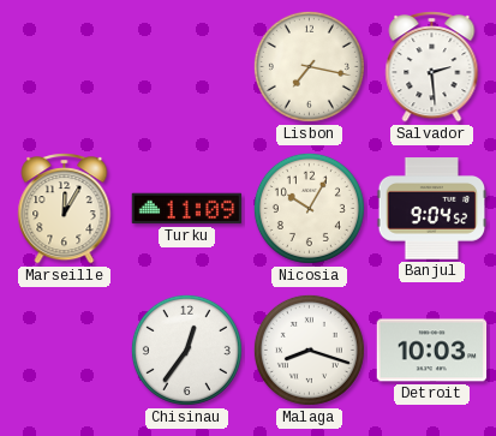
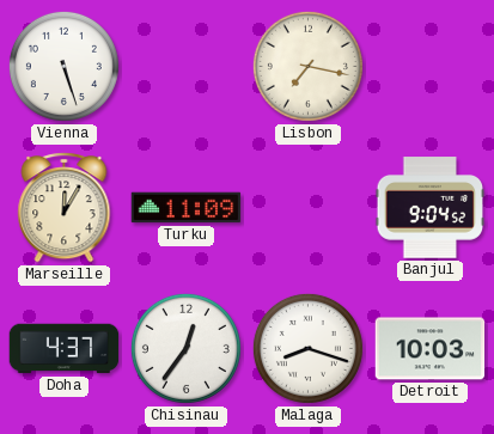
Vienna: none -> 5:27 (63, 66)
Salvador: 2:29 -> none (432, 67)
Nicosia: 10:05 -> none (309, 208)
Doha: none -> 4:37 (65, 349)
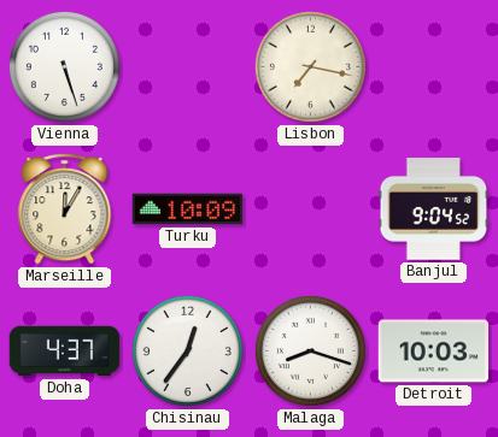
Turku: 11:09 -> 10:09 (188, 209)
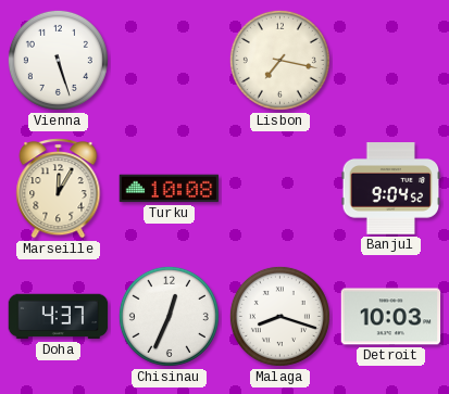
Turku: 10:09 -> 10:08 (170, 189)
Chisinau: 12:36 -> 12:34 (169, 316)
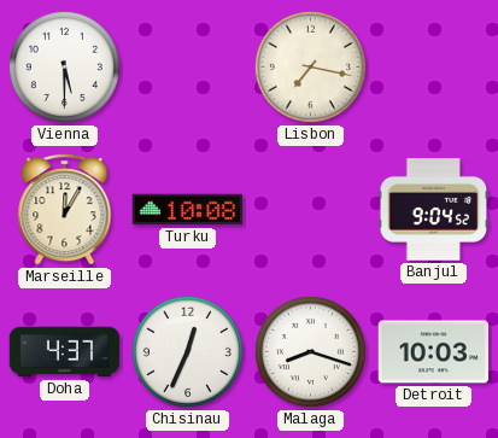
Vienna: 5:27 -> 5:30 (64, 66)
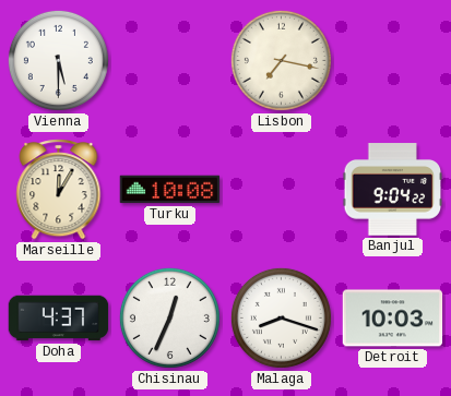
Banjul: 9:04:52 -> 9:04:22 (393, 190)
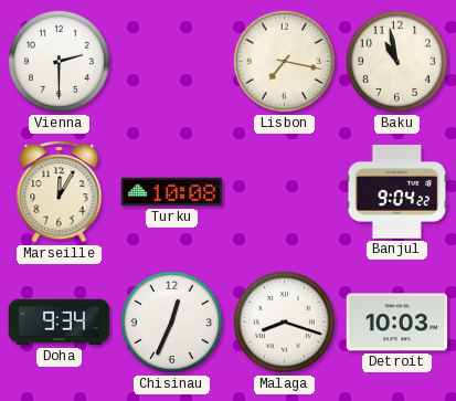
Vienna: 5:30 -> 2:30 (59, 61)
Baku: none -> 10:58 (396, 61)
Doha: 4:37 -> 9:34 (60, 323)
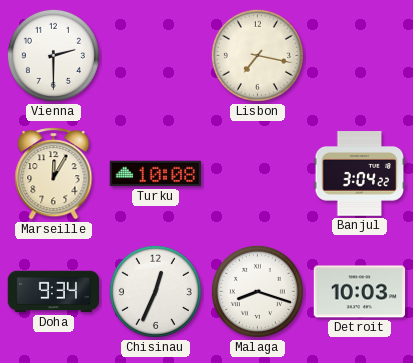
Baku: 10:58 -> none (396, 61)
Banjul: 9:04 -> 3:04 (360, 174)
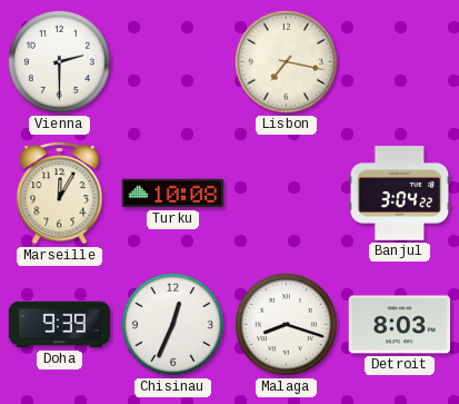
Doha: 9:34 -> 9:39 (60, 325)
Detroit: 10:03 -> 8:03 (400, 325)
